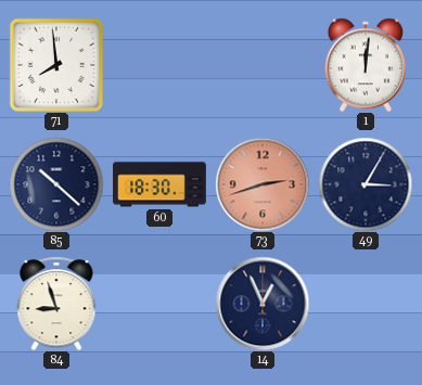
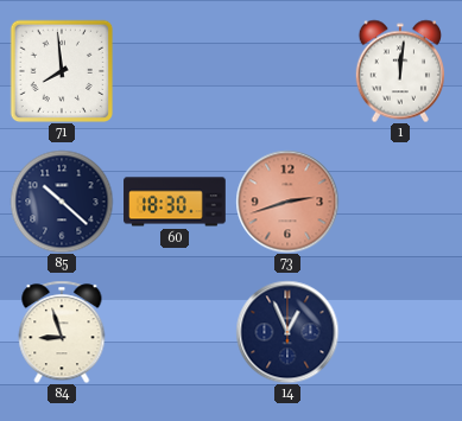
49: 3:05 -> none (366, 184)
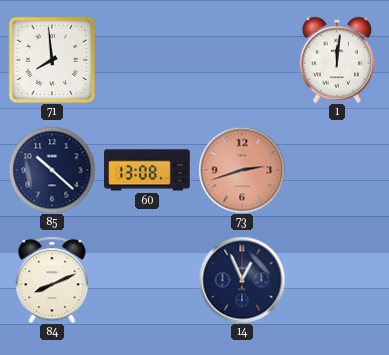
60: 18:30 -> 13:08 (147, 170)
84: 8:57 -> 8:11 (52, 280)
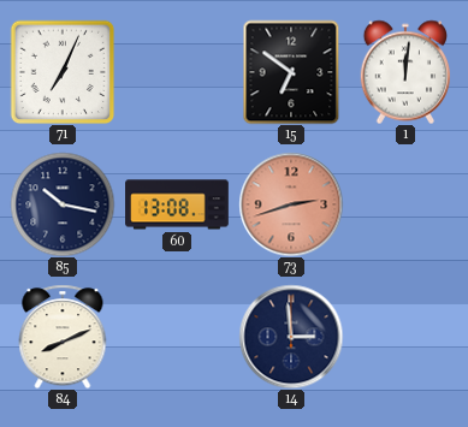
71: 7:59 -> 7:04 (63, 72)
15: none -> 6:51 (291, 72)
85: 10:22 -> 10:17 (63, 204)
14: 12:56 -> 2:59 (291, 337)
